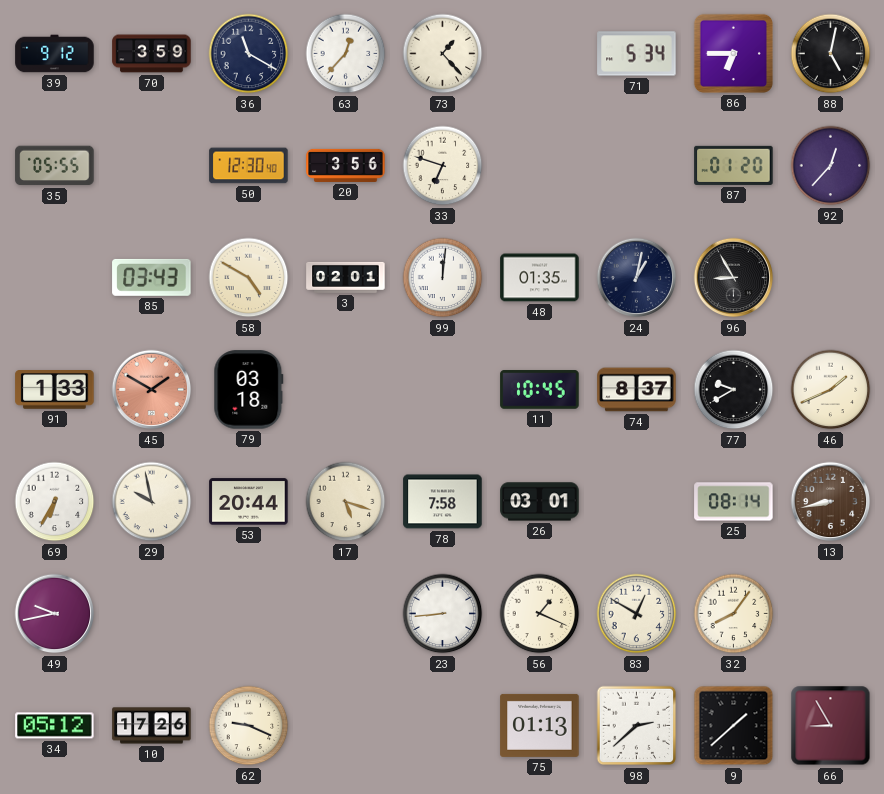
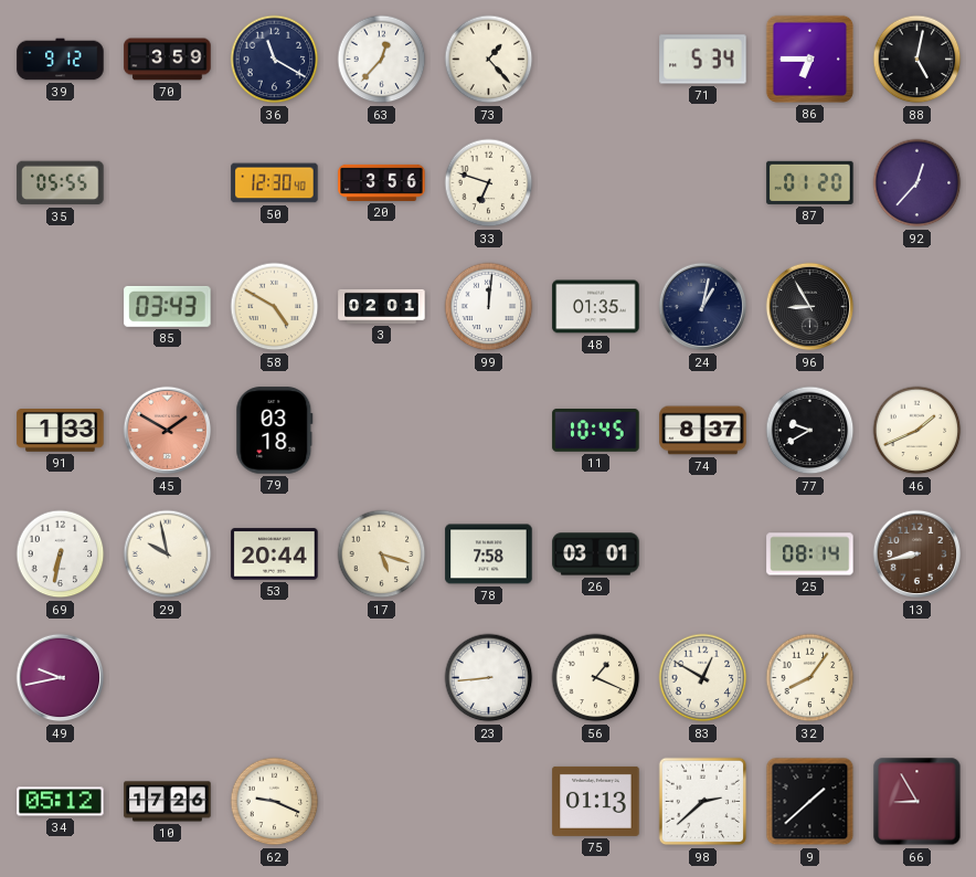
69: 6:35 -> 6:32 (61, 554)
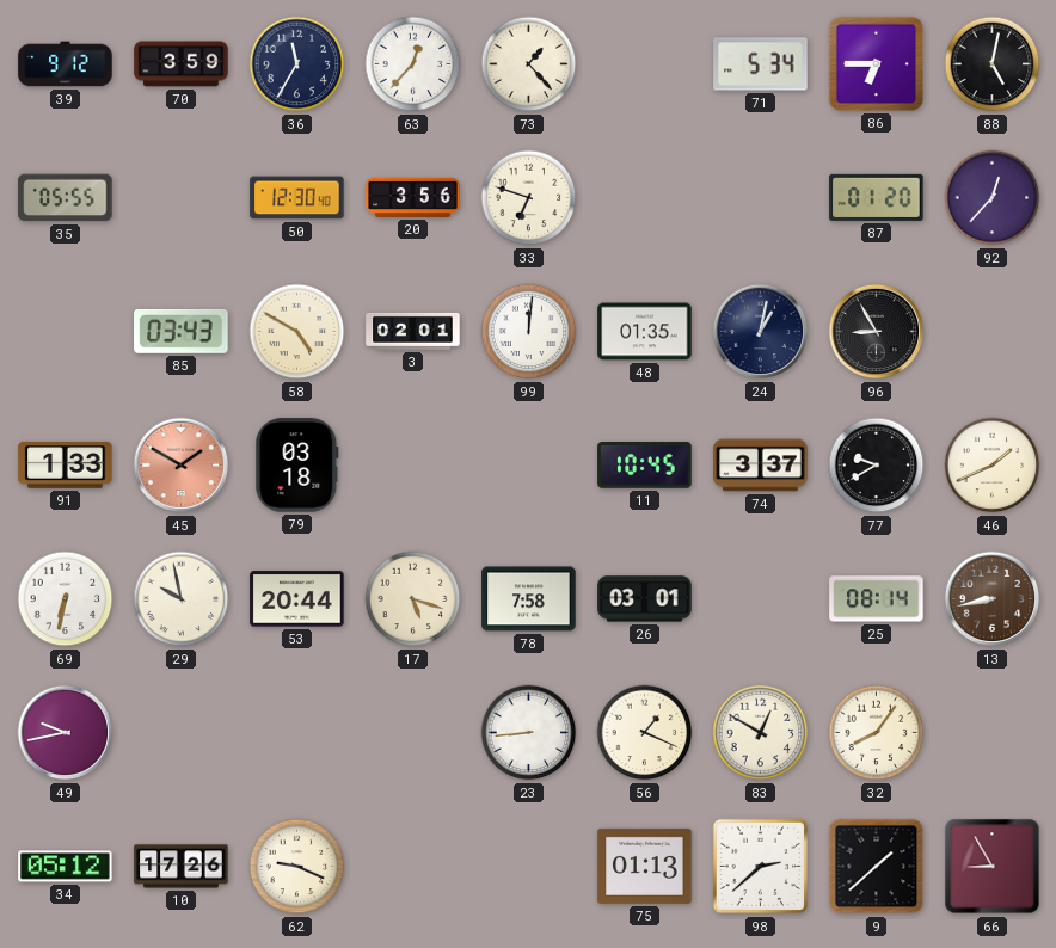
36: 11:20 -> 11:35 (297, 64)
74: 8:37 -> 3:37 (761, 466)
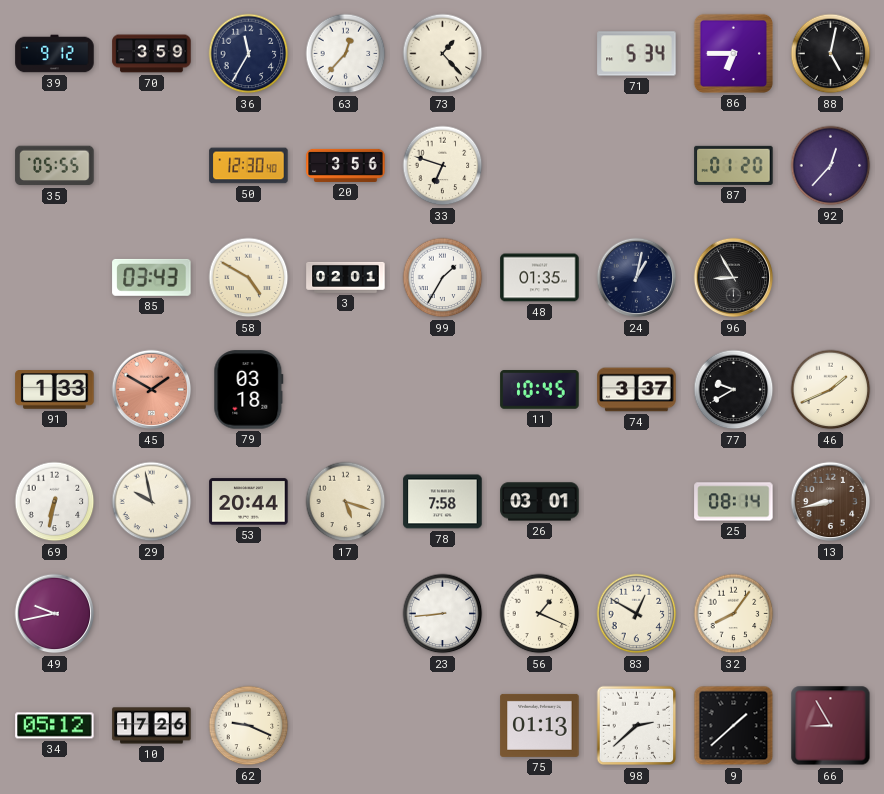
99: 12:01 -> 1:35 (443, 278)
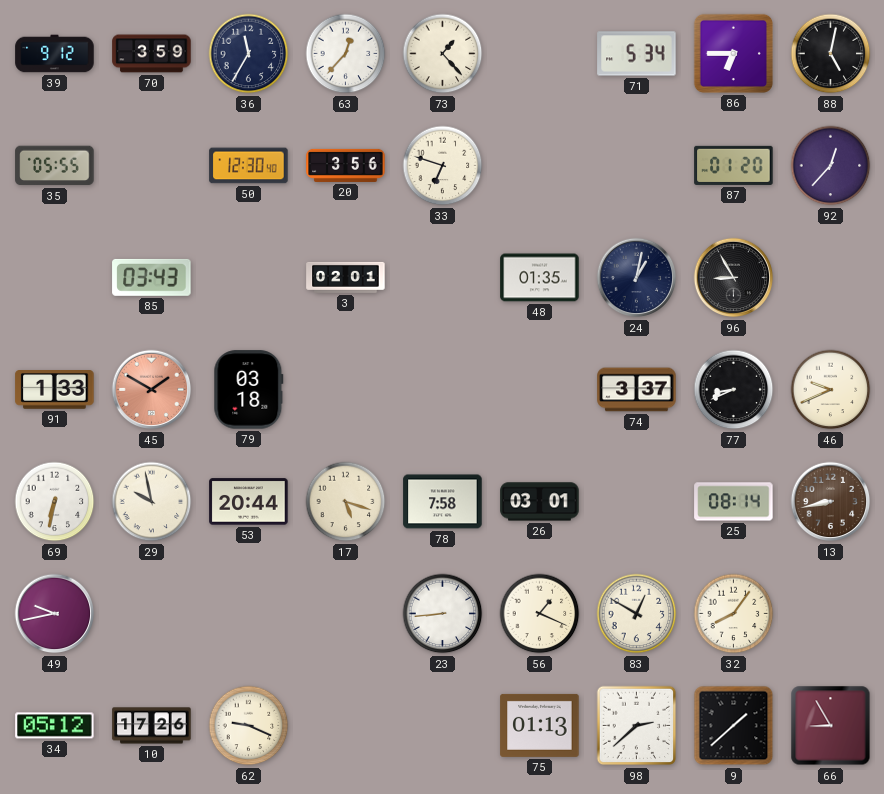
58: 4:50 -> none (249, 278)
99: 1:35 -> none (443, 278)
11: 10:45 -> none (540, 390)
77: 9:40 -> 8:41 (734, 390)
46: 1:41 -> 9:41 (831, 390)
